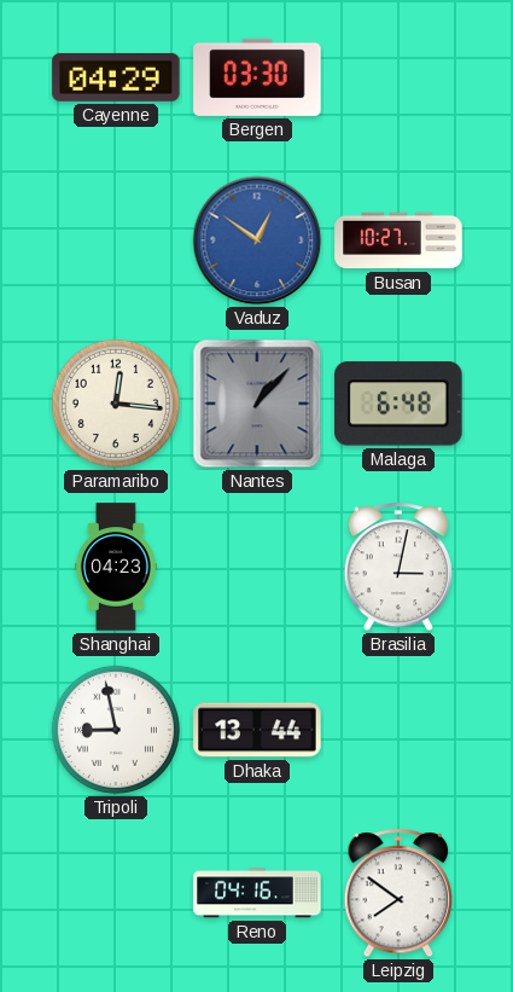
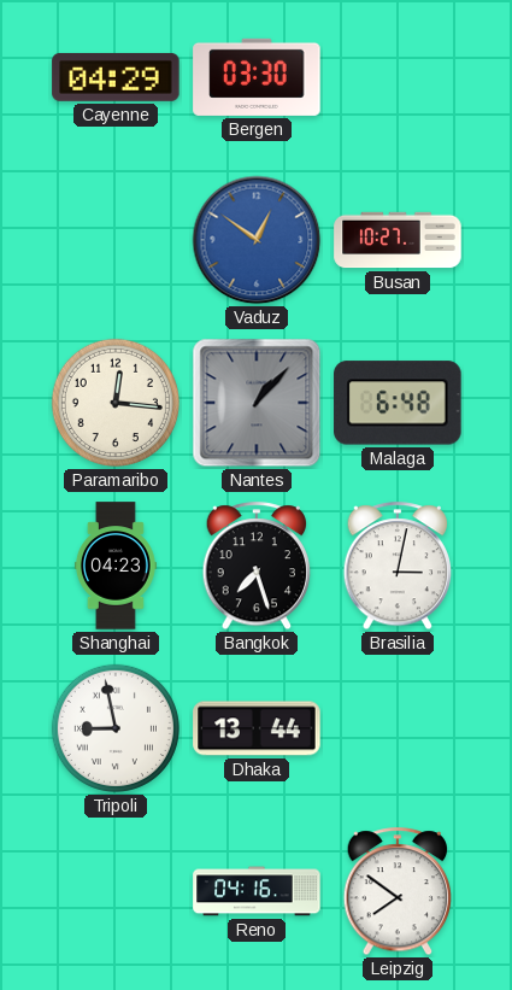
Bangkok: none -> 7:27 (257, 567)
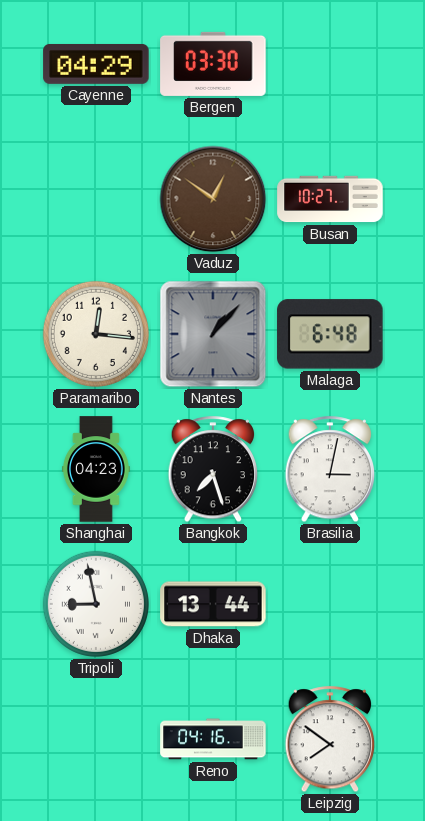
Vaduz dial: blue -> brown (213, 199)
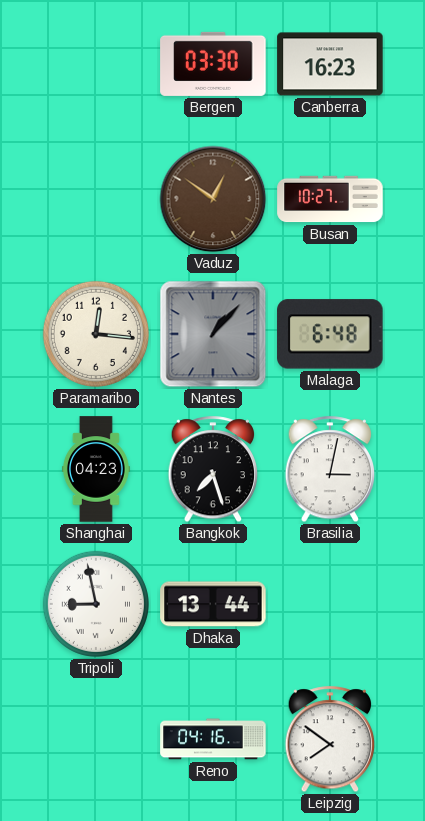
Cayenne: 04:29 -> none (96, 64)
Canberra: none -> 16:23 (330, 64)
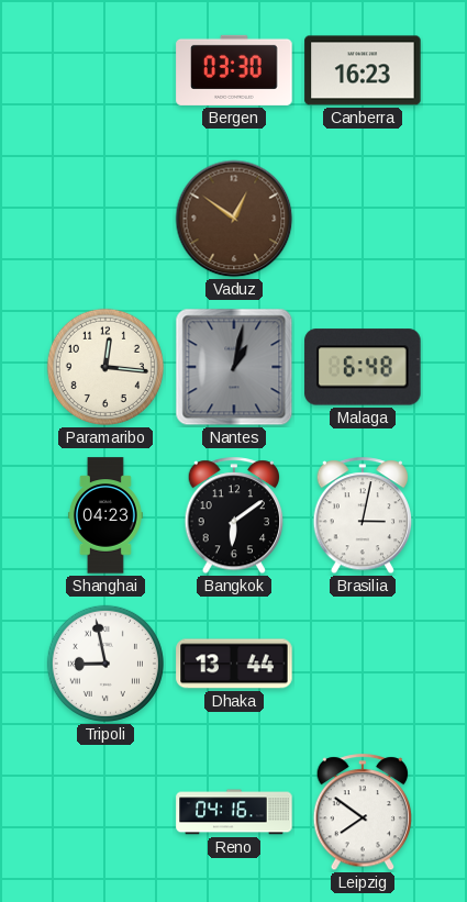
Busan: 10:27 -> none (330, 199)
Nantes: 1:07 -> 1:02 (234, 367)
Bangkok: 7:27 -> 6:09 (234, 516)
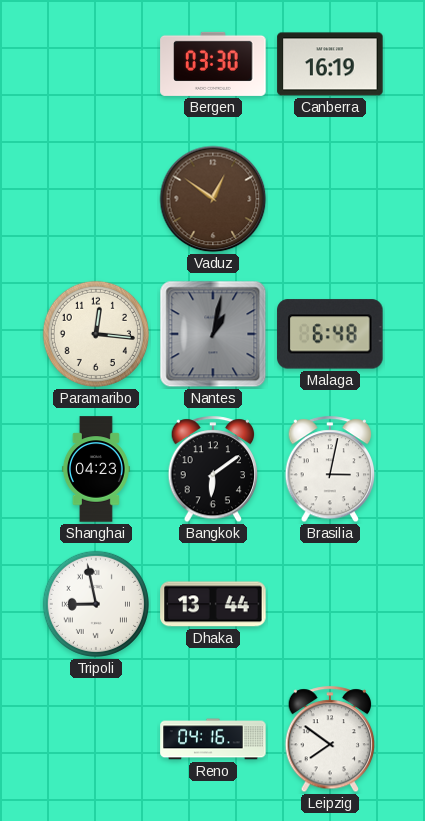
Canberra: 16:23 -> 16:19 (330, 64)
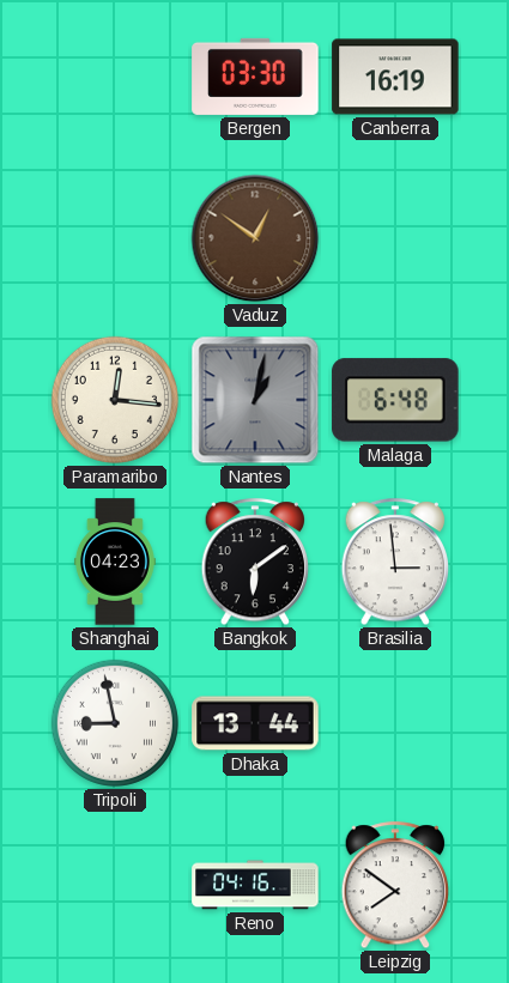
Brasilia: 3:02 -> 2:59 (395, 563)
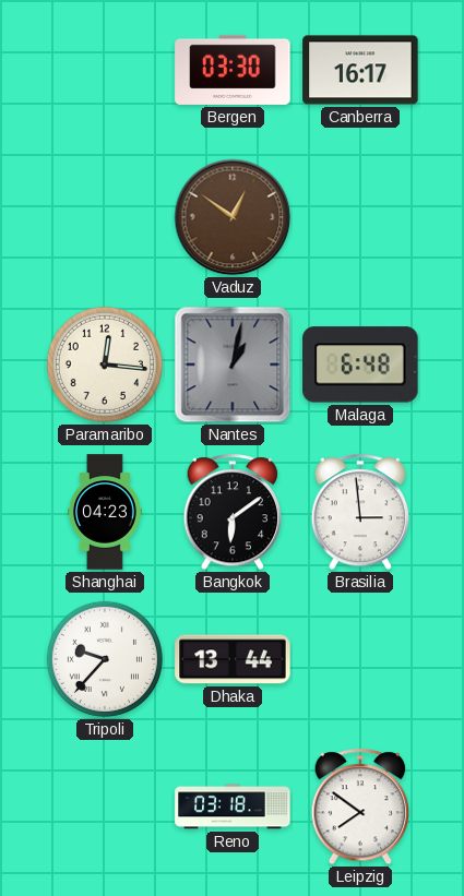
Canberra: 16:19 -> 16:17 (360, 70)
Tripoli: 8:58 -> 9:37 (105, 659)
Reno: 04:16 -> 03:18 (233, 807)
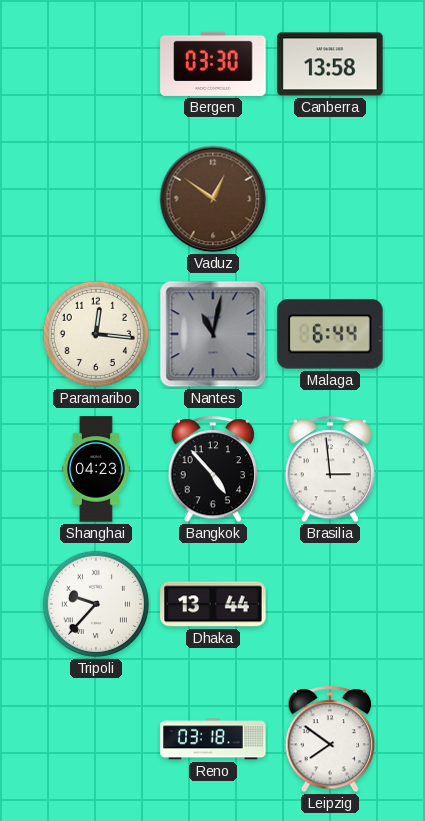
Canberra: 16:17 -> 13:58 (330, 64)
Nantes: 1:02 -> 11:02 (213, 334)
Malaga: 6:48 -> 6:44 (330, 334)
Bangkok: 6:09 -> 4:53 (213, 470)
